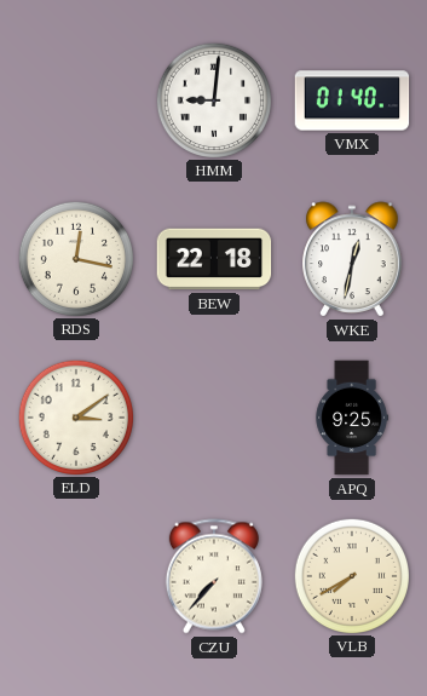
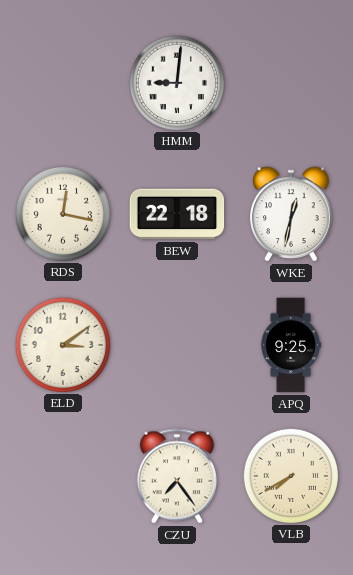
VMX: 01:40 -> none (352, 100)
CZU: 7:37 -> 7:24 (177, 476)
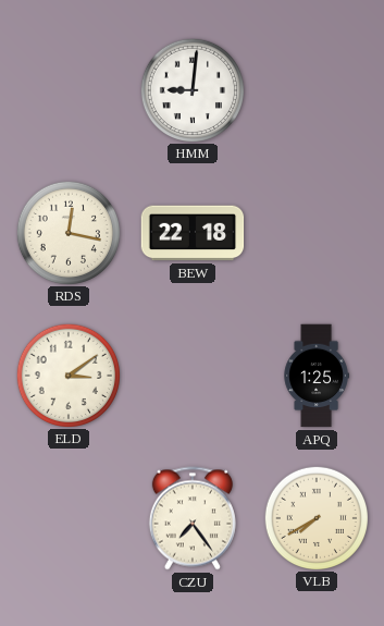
WKE: 12:32 -> none (291, 214)
APQ: 9:25 -> 1:25 (317, 376)
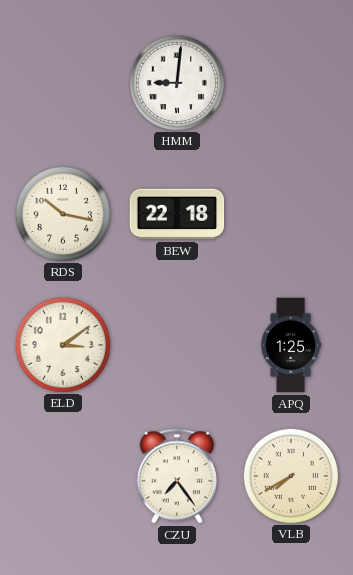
RDS: 12:17 -> 10:17 (62, 213)
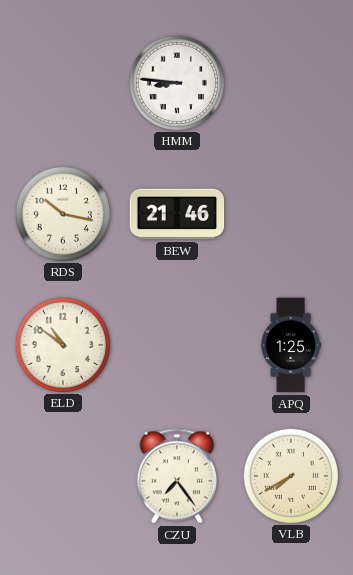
HMM: 9:01 -> 8:46 (176, 82)
BEW: 22:18 -> 21:46 (177, 214)
ELD: 3:09 -> 10:51 (62, 344)
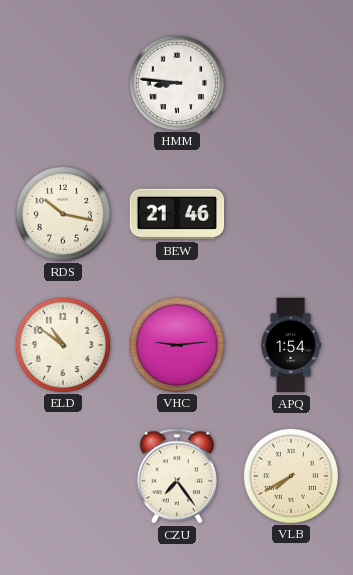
VHC: none -> 9:14 (176, 344)
APQ: 1:25 -> 1:54 (291, 345)
